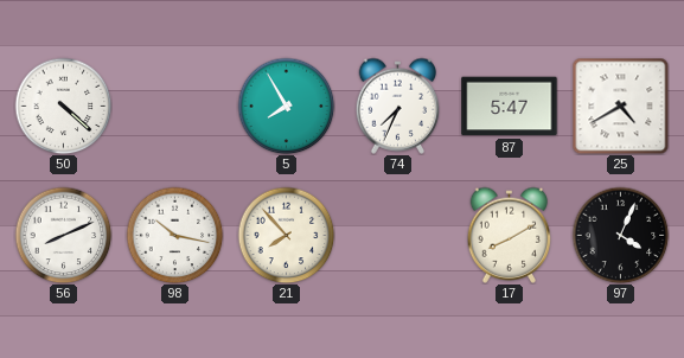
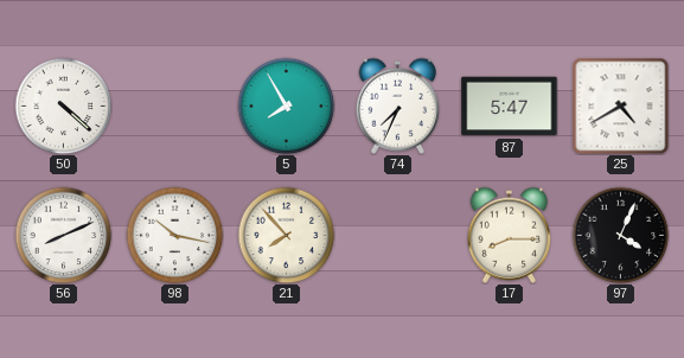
17: 8:10 -> 8:15 (510, 235)
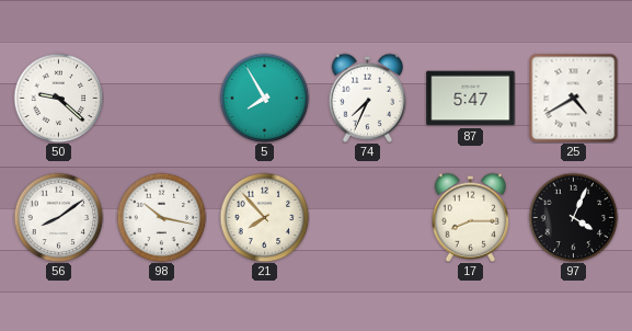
50: 4:22 -> 9:22 (58, 98)
56: 8:11 -> 8:09 (58, 217)
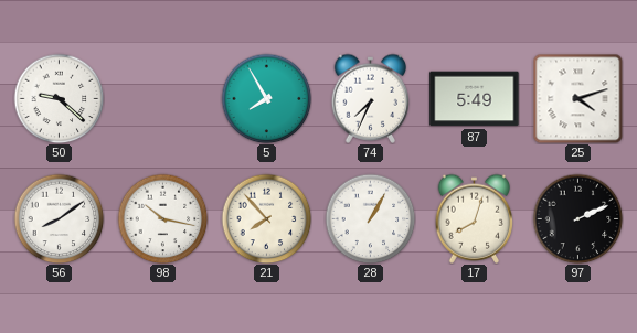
87: 5:47 -> 5:49 (475, 99)
25: 4:40 -> 4:12 (577, 98)
28: none -> 1:05 (370, 218)
17: 8:15 -> 8:03 (475, 218)
97: 4:04 -> 2:11 (577, 218)
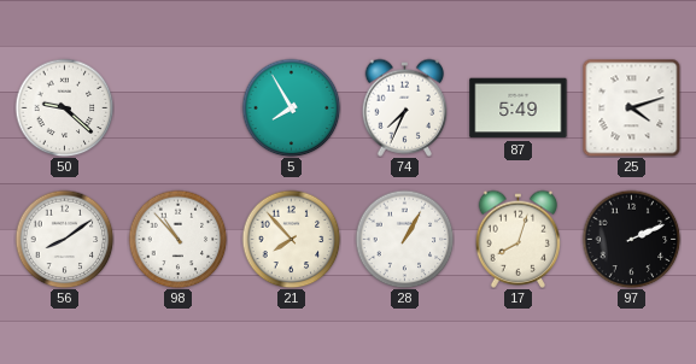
98: 10:17 -> 10:53 (177, 239)
